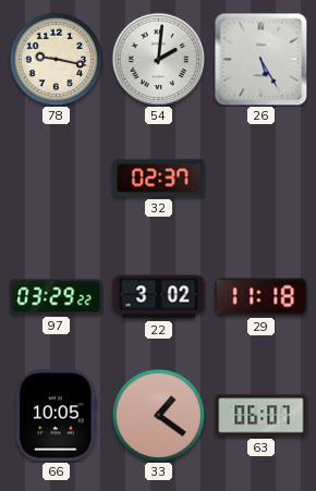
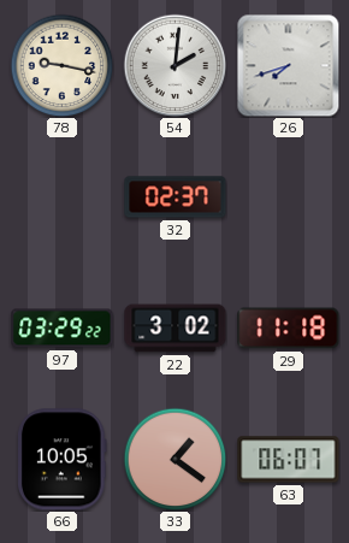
26: 5:25 -> 7:42 (288, 65)
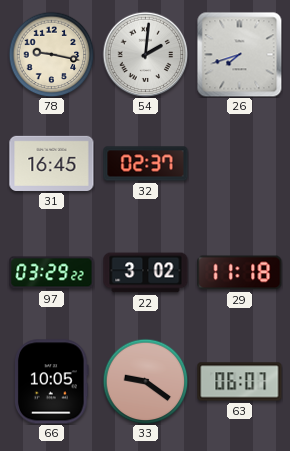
31: none -> 16:45 (52, 163)
33: 1:21 -> 9:21 (145, 381)
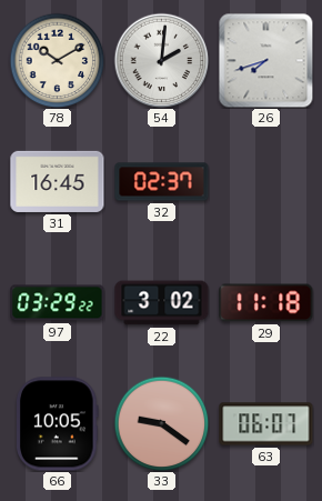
78: 9:17 -> 10:10 (57, 60)
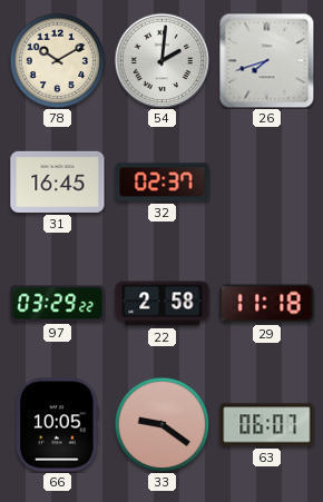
22: 3:02 -> 2:58 (163, 304)
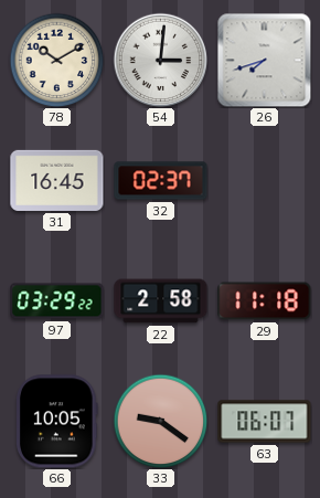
54: 2:01 -> 3:01 (160, 60)
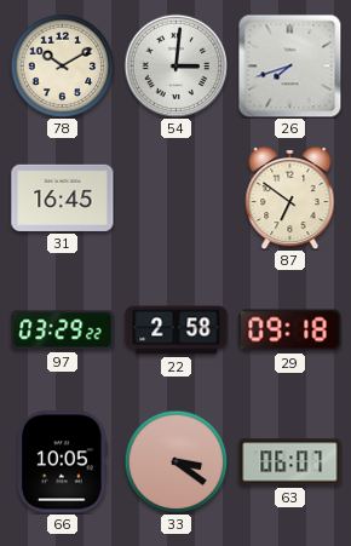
32: 02:37 -> none (161, 181)
87: none -> 6:51 (290, 197)
29: 11:18 -> 09:18 (290, 331)
33: 9:21 -> 3:21 (175, 461)
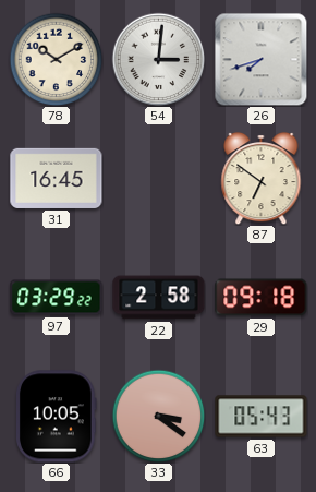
63: 06:07 -> 05:43 (262, 417)
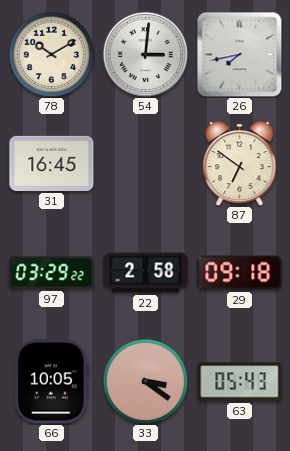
26: 7:42 -> 7:43 (239, 54)
